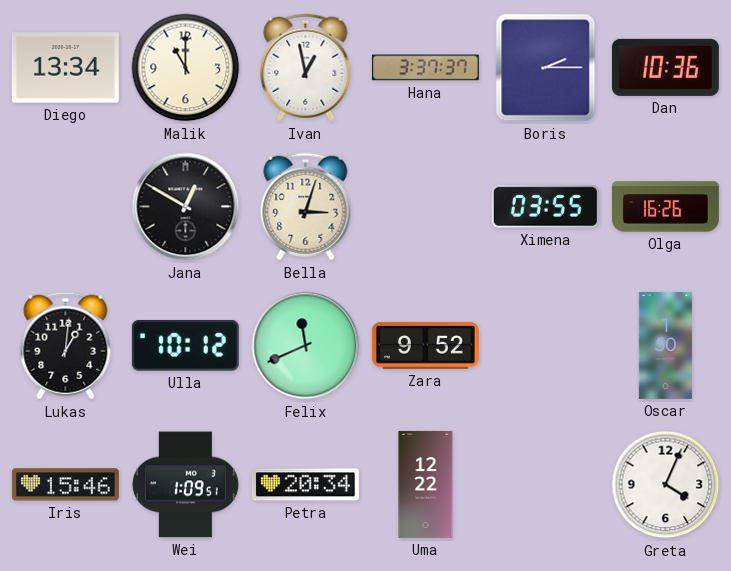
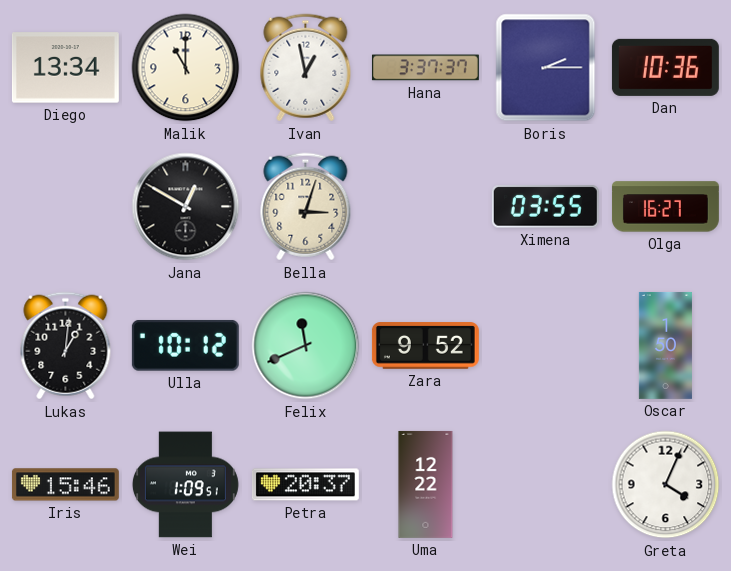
Olga: 16:26 -> 16:27 (665, 207)
Petra: 20:34 -> 20:37 (305, 485)
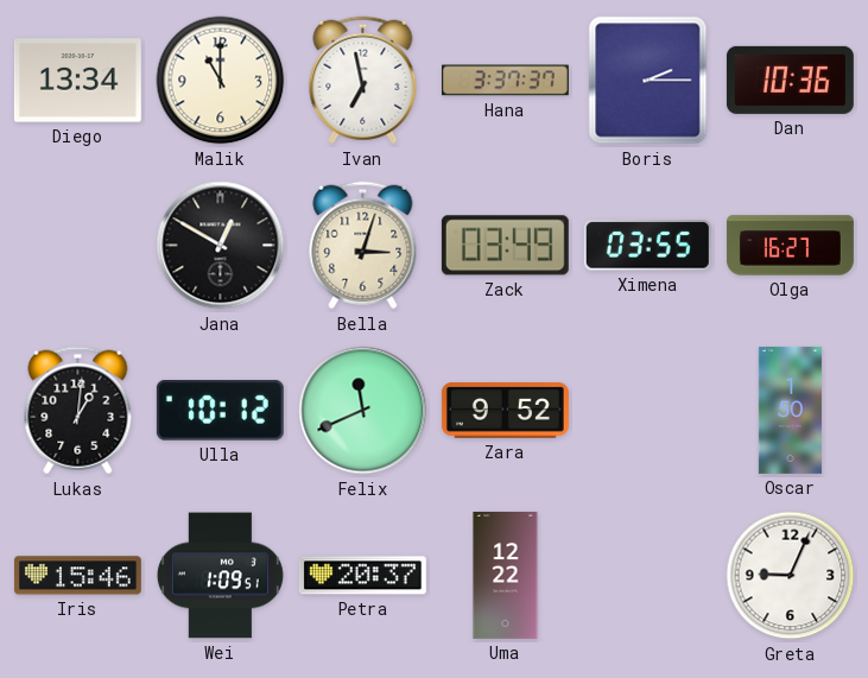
Ivan: 12:58 -> 6:58 (363, 81)
Zack: none -> 03:49 (505, 246)
Greta: 4:04 -> 9:04 (791, 576)
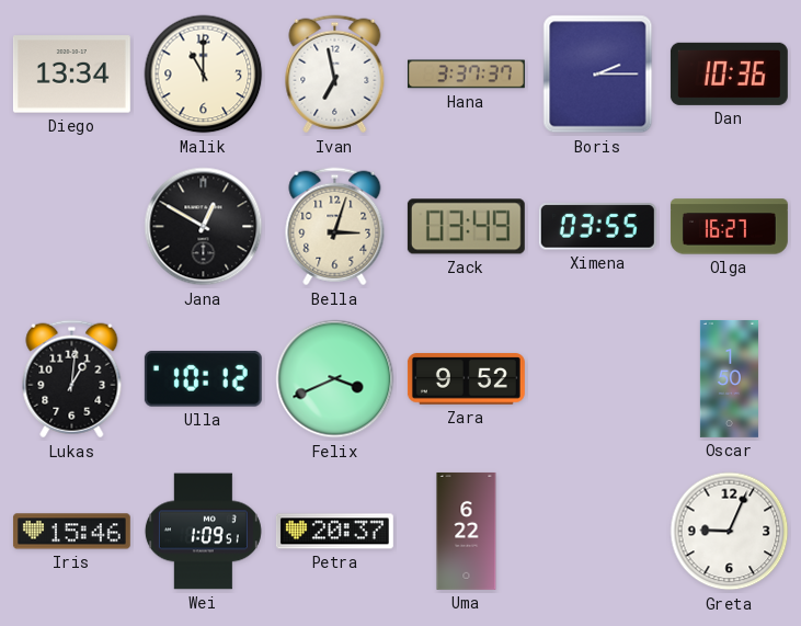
Felix: 11:41 -> 3:41 (335, 379)
Uma: 12:22 -> 6:22 (467, 531)
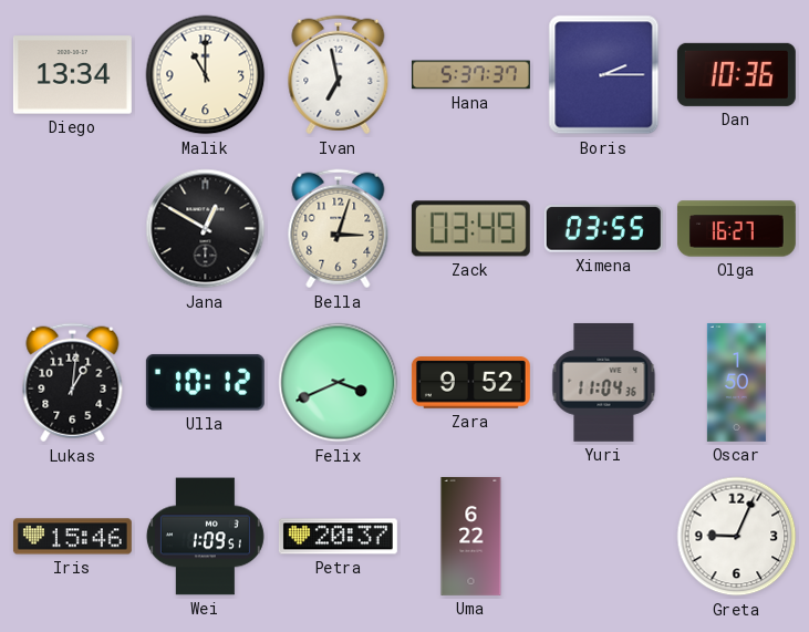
Hana: 3:37 -> 5:37 (470, 75)
Yuri: none -> 11:04 (604, 382)
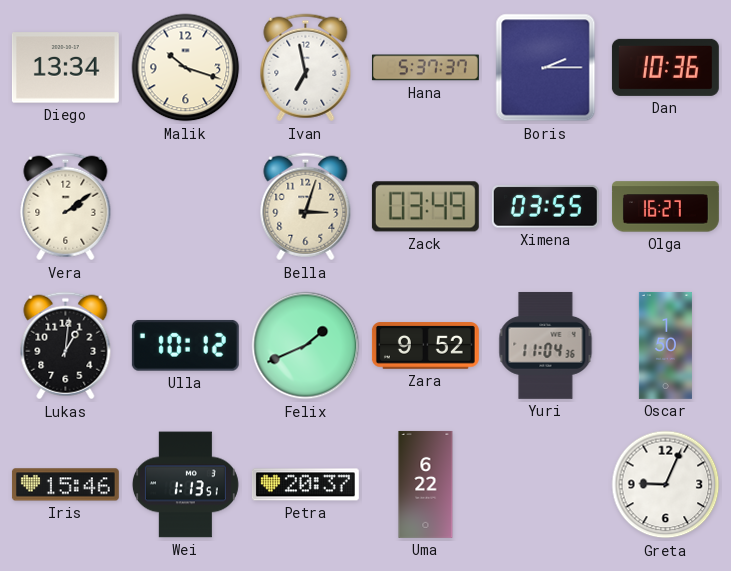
Malik: 11:00 -> 10:18 (186, 68)
Vera: none -> 2:09 (66, 207)
Jana: 12:50 -> none (206, 229)
Felix: 3:41 -> 1:41 (306, 346)
Wei: 1:09 -> 1:13 (185, 485)
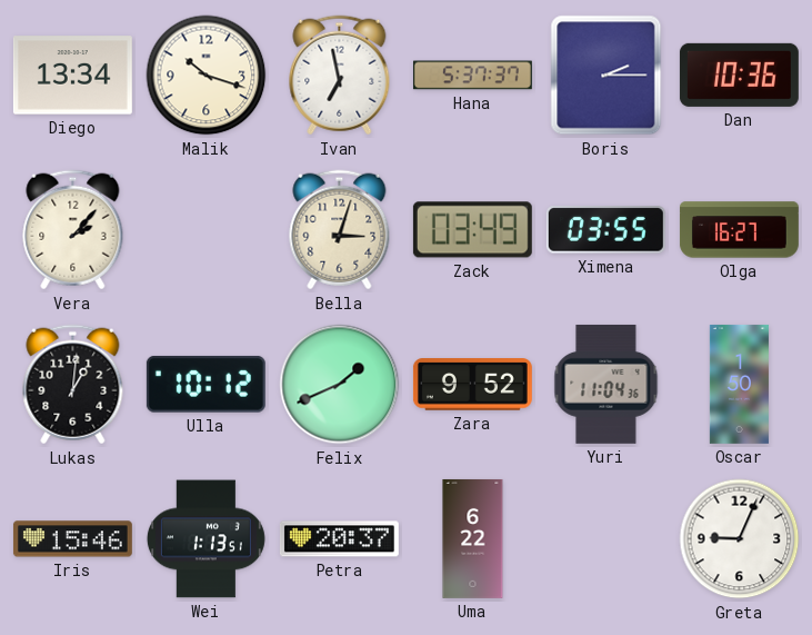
Vera: 2:09 -> 2:07 (73, 230)
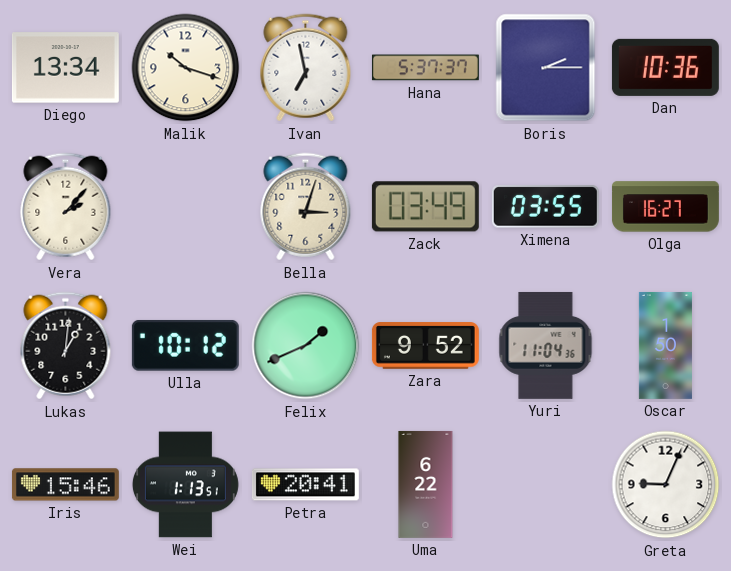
Petra: 20:37 -> 20:41 (305, 485)
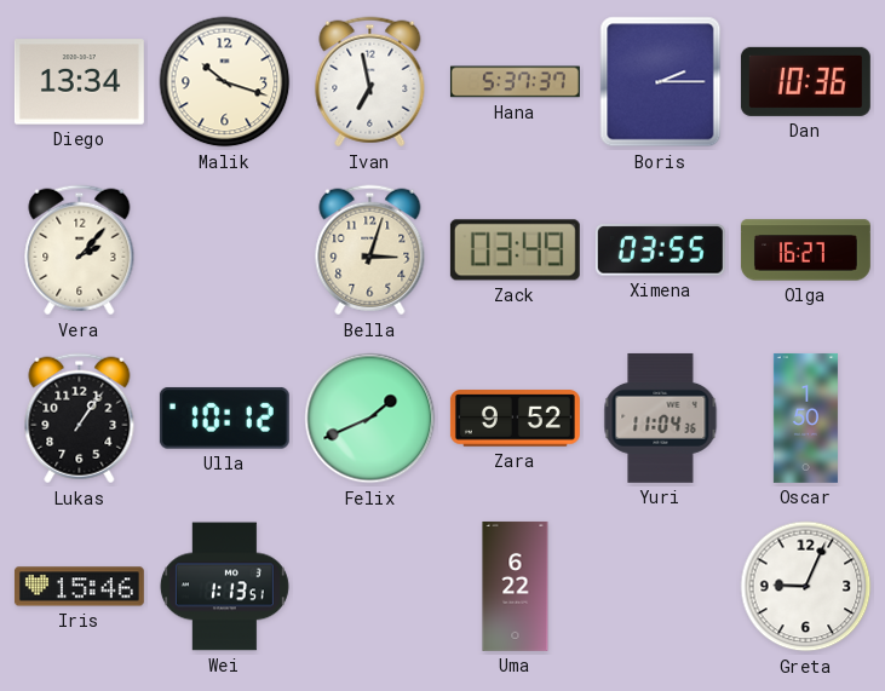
Lukas: 1:01 -> 1:06 (80, 419)
Petra: 20:41 -> none (305, 485)
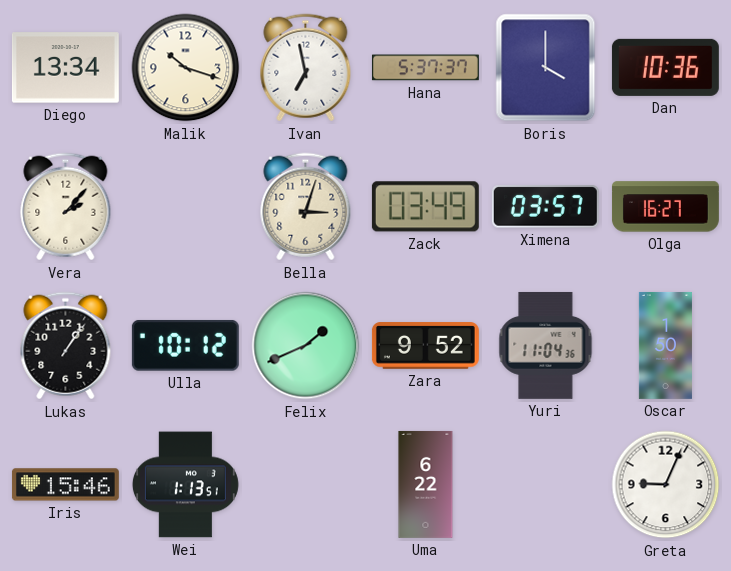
Boris: 2:15 -> 4:00 (546, 68)
Ximena: 03:55 -> 03:57 (545, 207)
